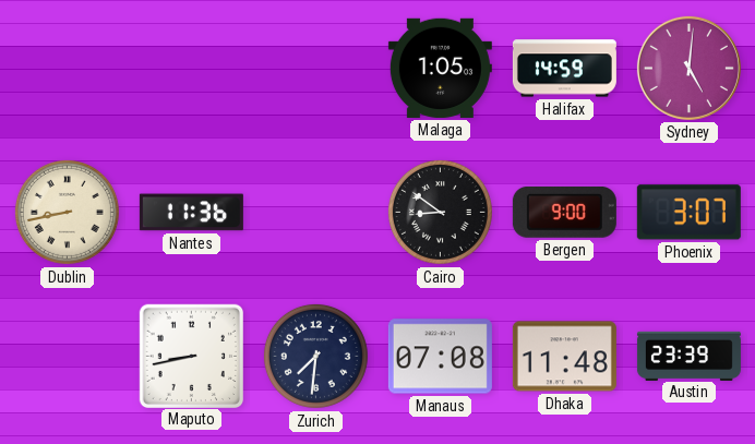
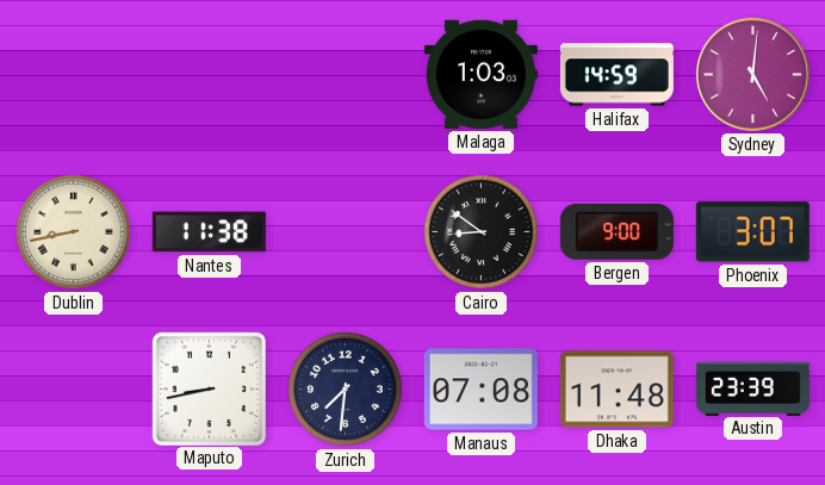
Malaga: 1:05 -> 1:03 (480, 74)
Nantes: 11:36 -> 11:38 (209, 232)
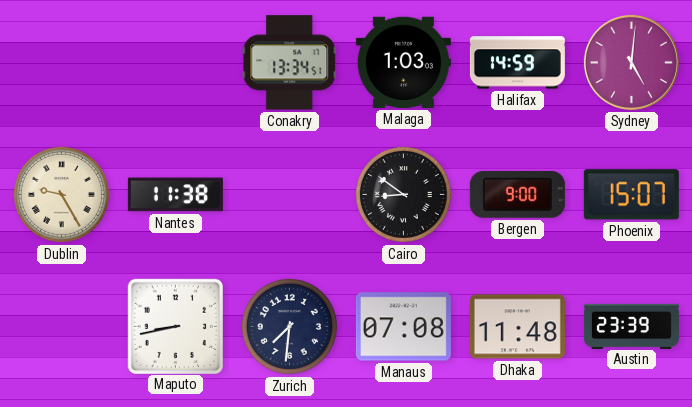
Conakry: none -> 13:34 (290, 63)
Dublin: 8:43 -> 9:25 (61, 194)
Phoenix: 3:07 -> 15:07 (631, 195)
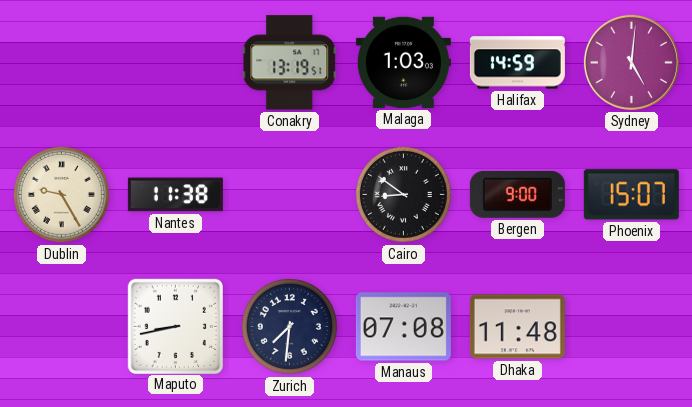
Conakry: 13:34 -> 13:19 (290, 63)
Austin: 23:39 -> none (631, 326)
